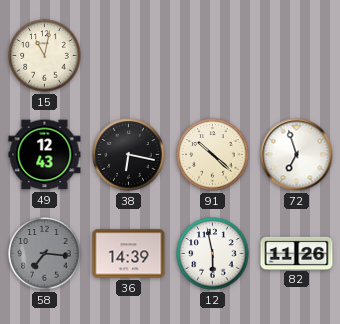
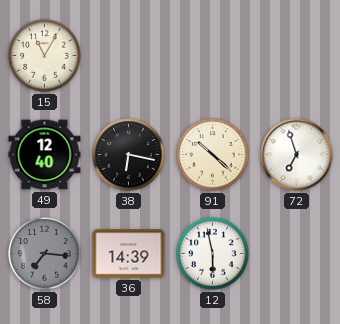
15: 11:02 -> 11:05 (45, 56)
49: 12:43 -> 12:40 (45, 155)
82: 11:26 -> none (297, 253)
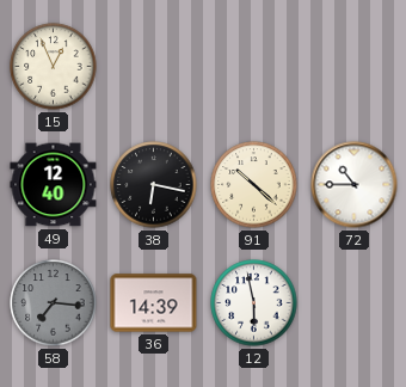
15: 11:05 -> 12:56 (54, 67)
72: 6:57 -> 10:45 (355, 185)
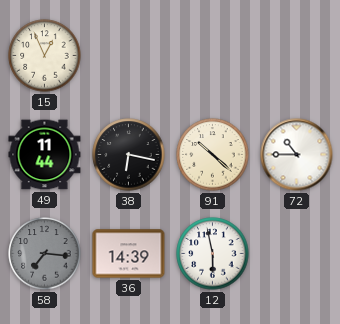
49: 12:40 -> 11:44 (45, 155)
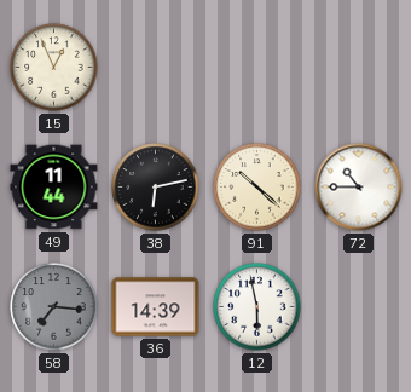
38: 6:17 -> 6:13 (156, 188)
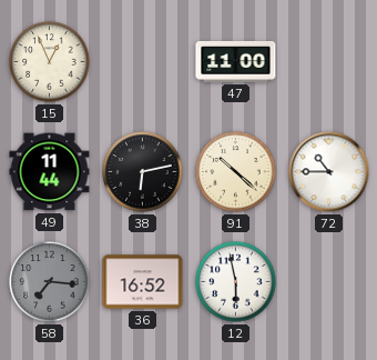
47: none -> 11:00 (236, 61)
36: 14:39 -> 16:52 (143, 282)
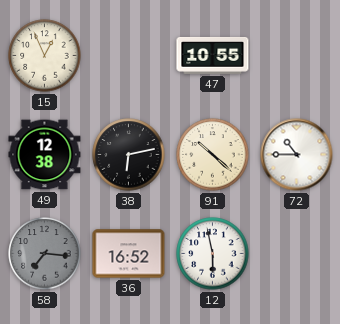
47: 11:00 -> 10:55 (213, 55)
49: 11:44 -> 12:38 (45, 155)
